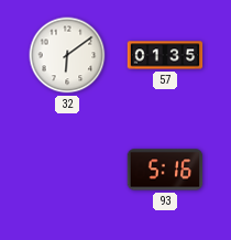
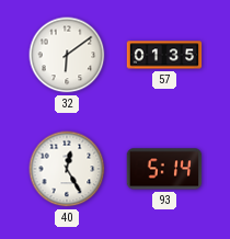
40: none -> 12:25 (67, 169)
93: 5:16 -> 5:14 (164, 169)
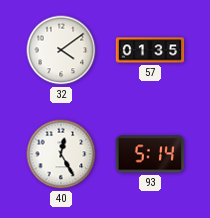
32: 6:09 -> 4:09 (61, 50)
